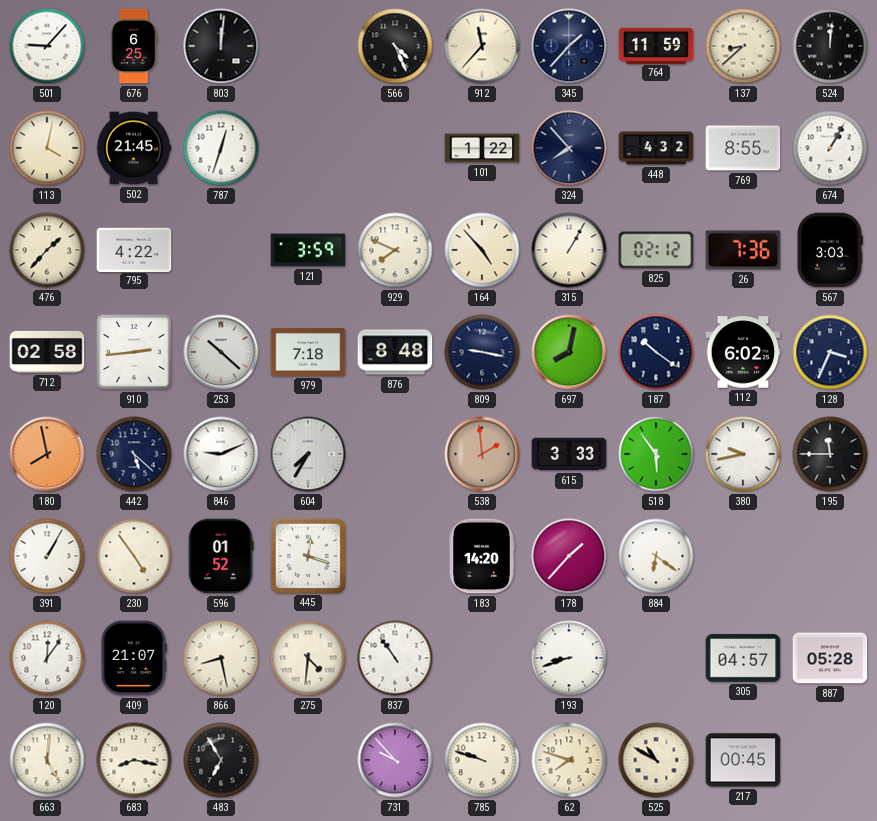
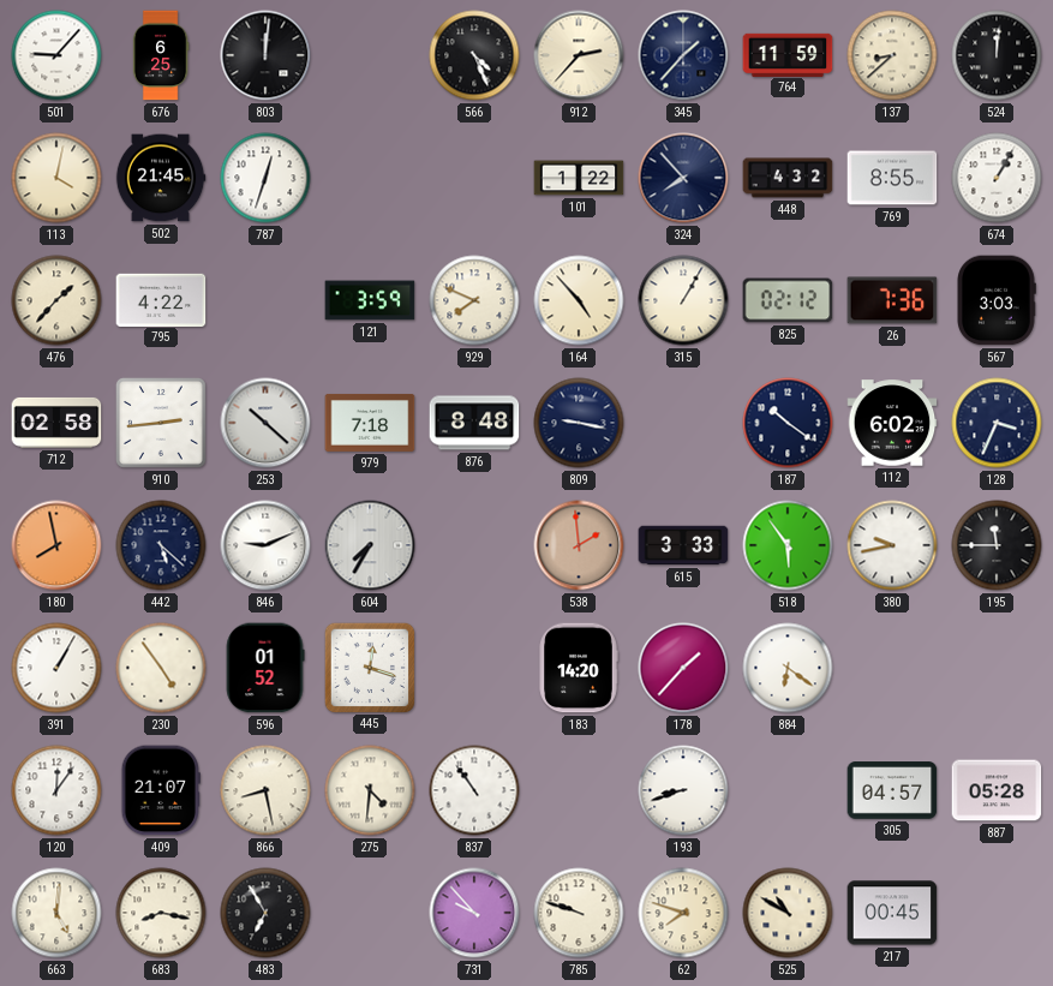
912: 11:37 -> 2:37 (579, 55)
697: 8:02 -> none (569, 352)
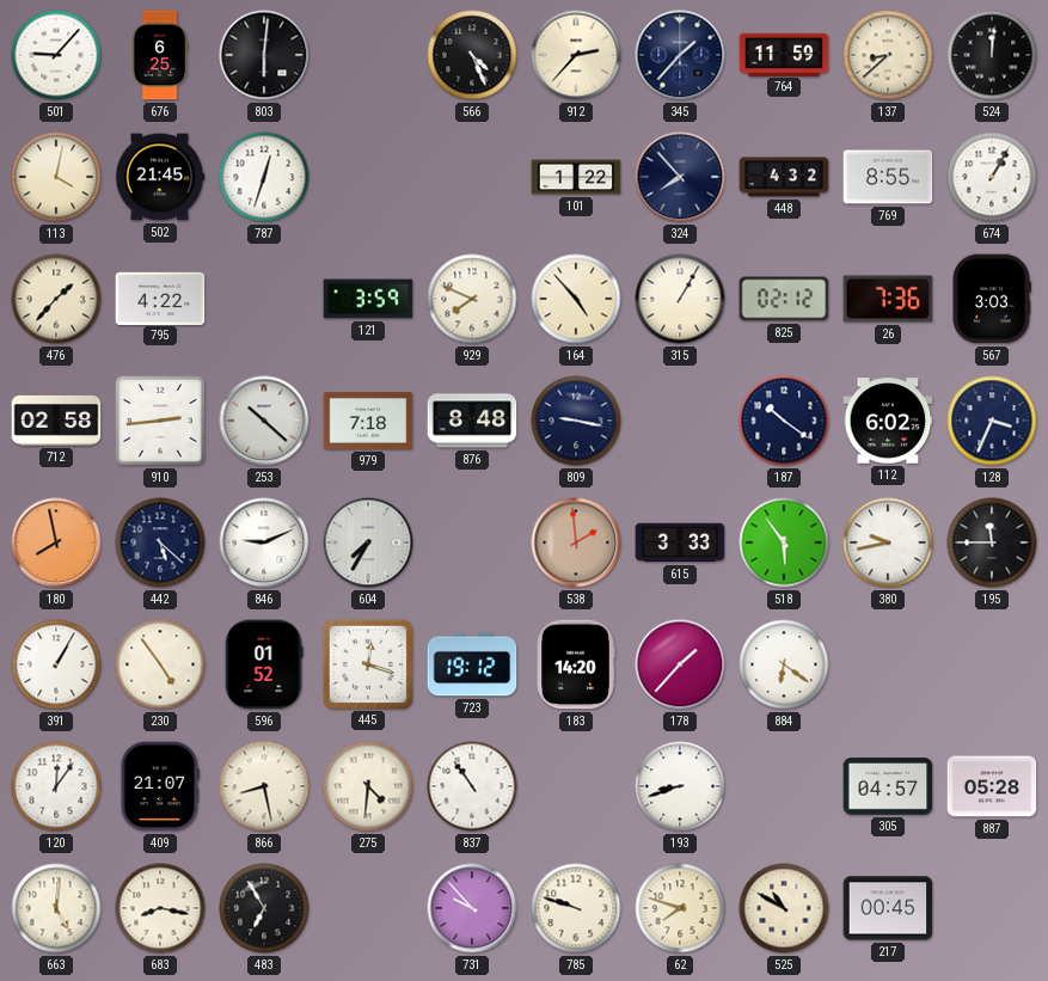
803: 12:01 -> 6:01 (264, 55)
723: none -> 19:12 (472, 664)
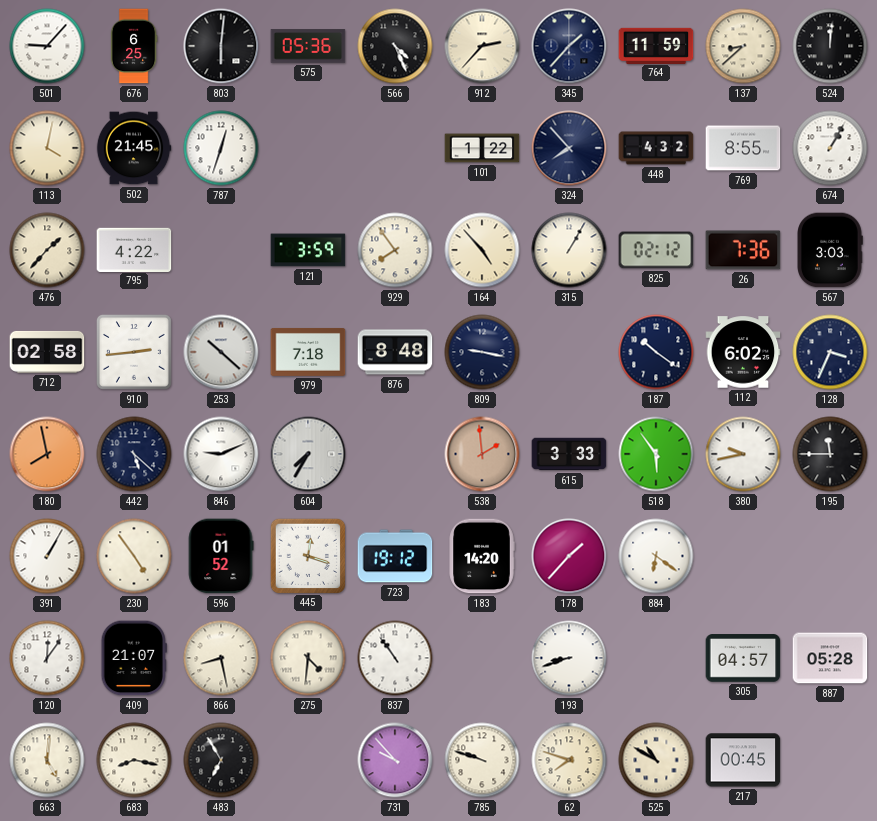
575: none -> 05:36 (308, 46)
929: 7:49 -> 7:54 (395, 250)
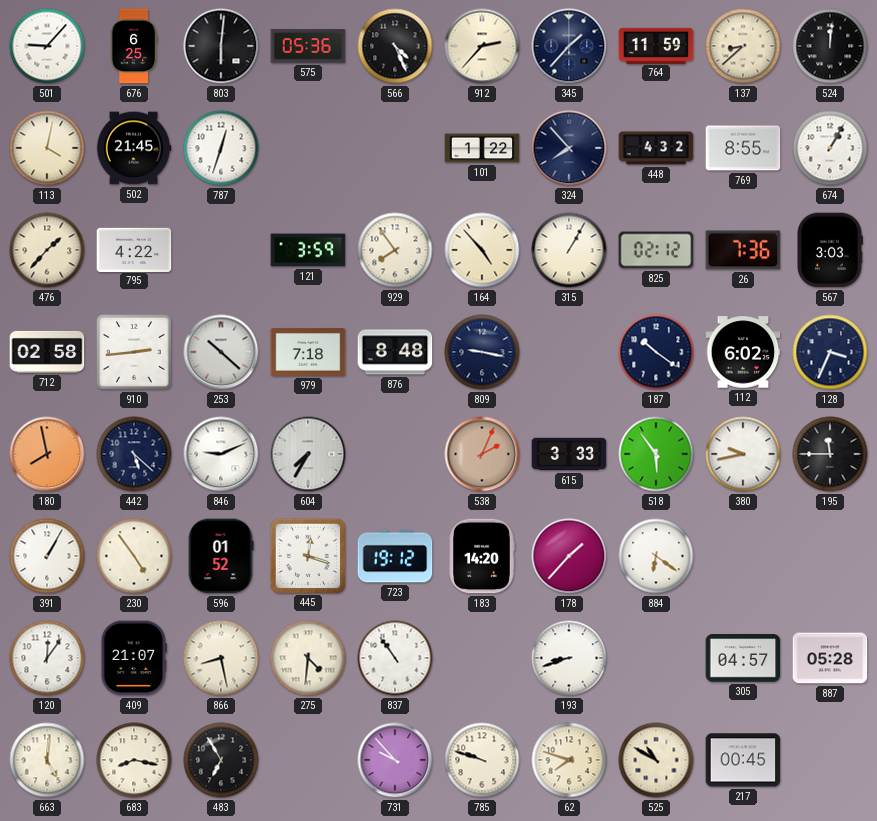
538: 1:59 -> 2:04 (482, 454)
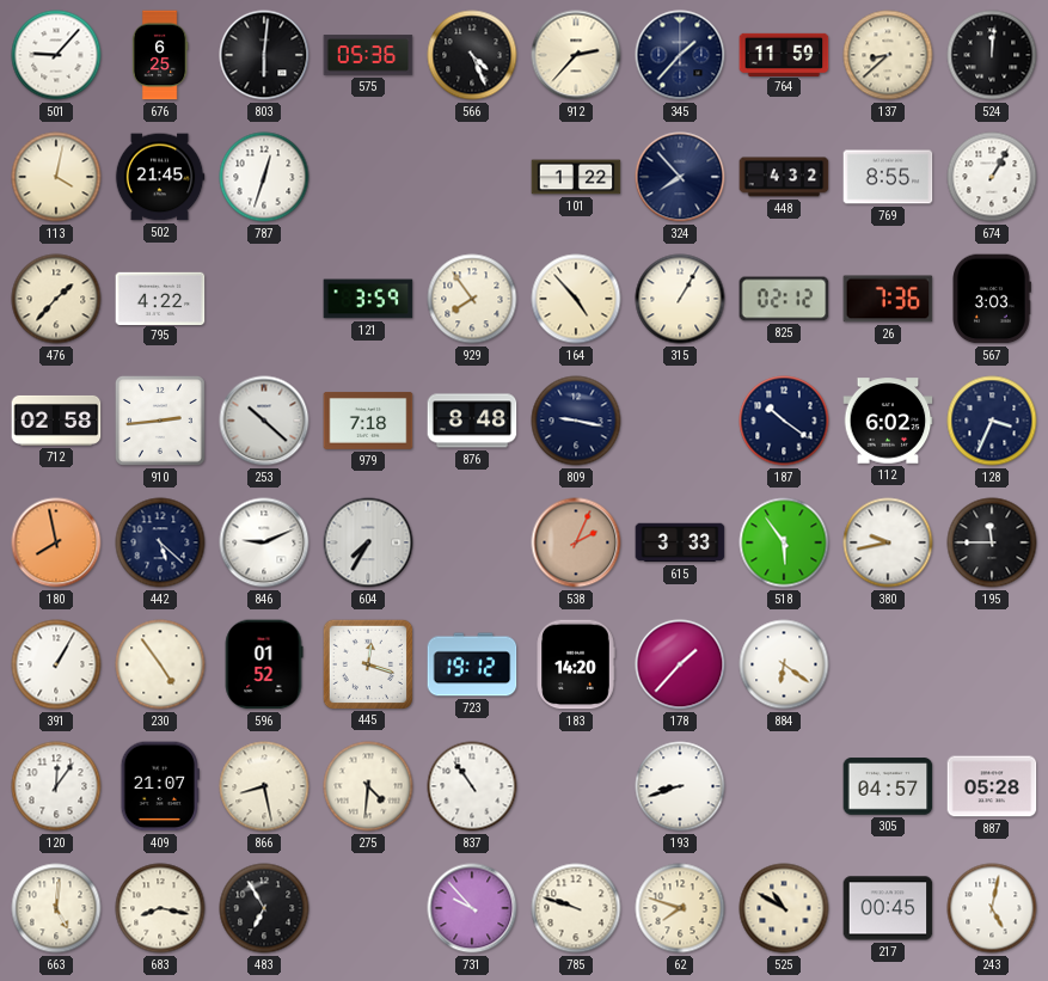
243: none -> 5:02 (992, 908)
